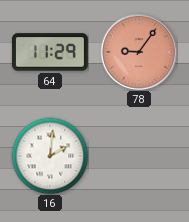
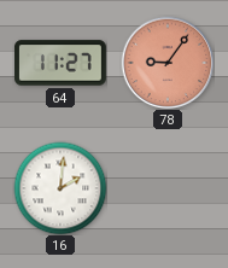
64: 11:29 -> 11:27 (60, 63)
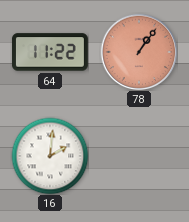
64: 11:27 -> 11:22 (50, 52)
78: 9:06 -> 1:06 (139, 52)
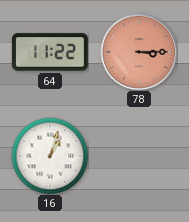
78: 1:06 -> 3:15 (139, 52)
16: 2:01 -> 1:03 (50, 156)
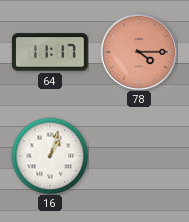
64: 11:22 -> 11:17 (50, 52)
78: 3:15 -> 4:15 (139, 52)
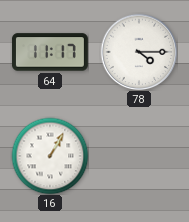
78 dial: salmon -> white (139, 52)
16: 1:03 -> 1:05 (50, 156)
